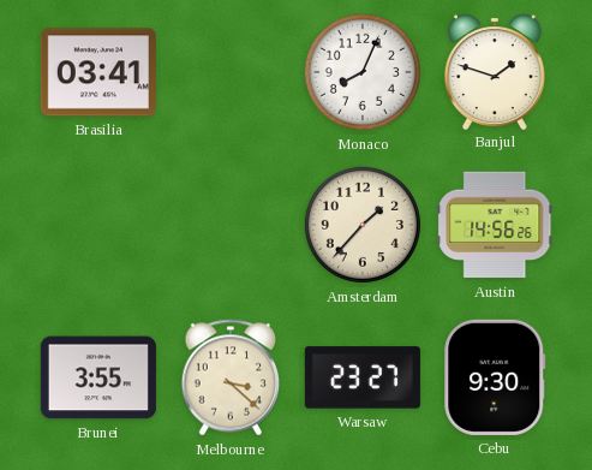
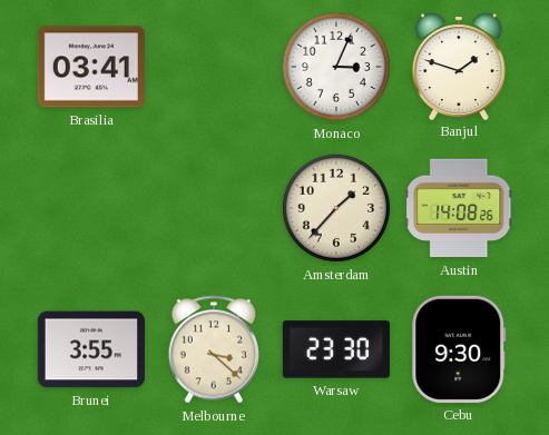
Monaco: 8:04 -> 3:04 (336, 67)
Austin: 14:56 -> 14:08 (459, 208)
Warsaw: 23:27 -> 23:30 (336, 349)
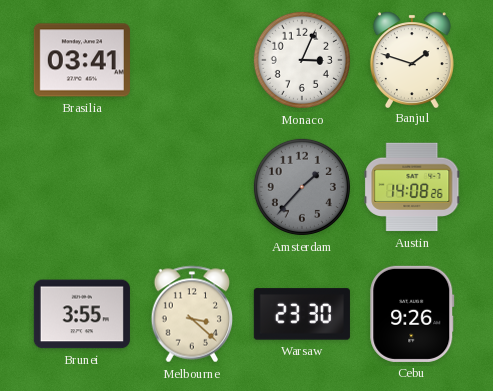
Amsterdam dial: cream -> grey (302, 187)
Cebu: 9:30 -> 9:26 (412, 314)
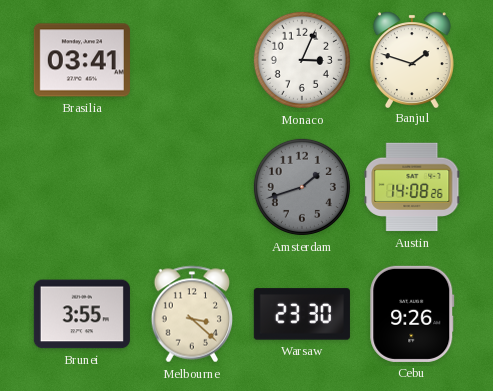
Amsterdam: 1:37 -> 1:42 (302, 187)
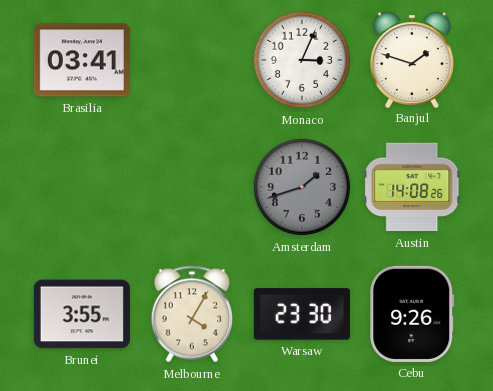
Melbourne: 3:22 -> 4:05 (192, 314)
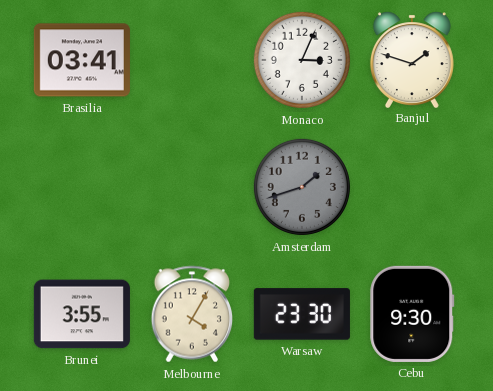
Austin: 14:08 -> none (412, 187)
Cebu: 9:26 -> 9:30 (412, 314)
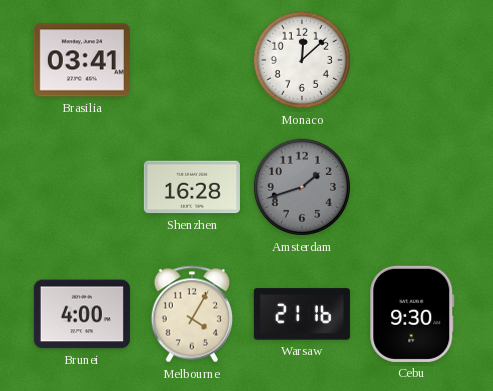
Monaco: 3:04 -> 12:08 (302, 60)
Banjul: 1:48 -> none (412, 59)
Shenzhen: none -> 16:28 (192, 187)
Brunei: 3:55 -> 4:00 (82, 314)
Warsaw: 23:30 -> 21:16 (302, 314)
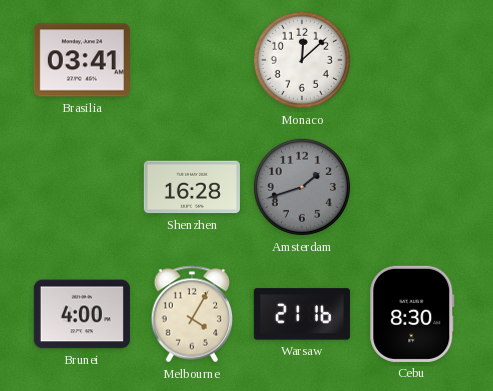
Cebu: 9:30 -> 8:30 (412, 314)
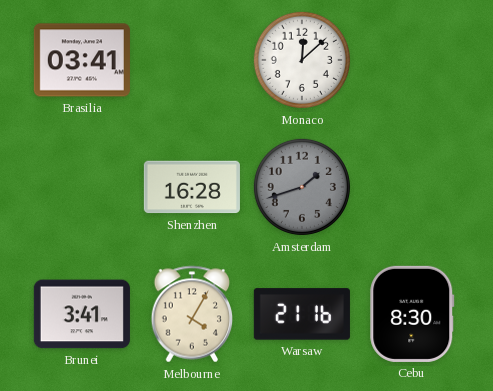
Brunei: 4:00 -> 3:41 (82, 314)
